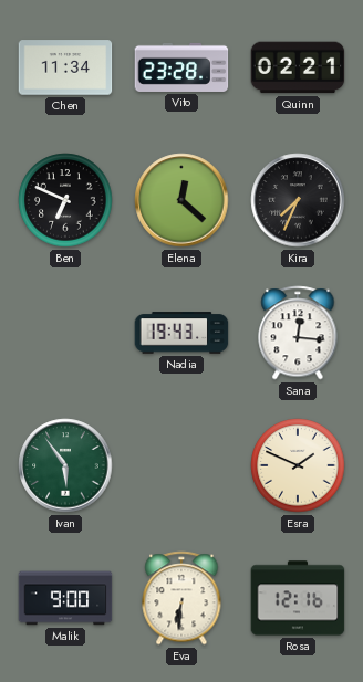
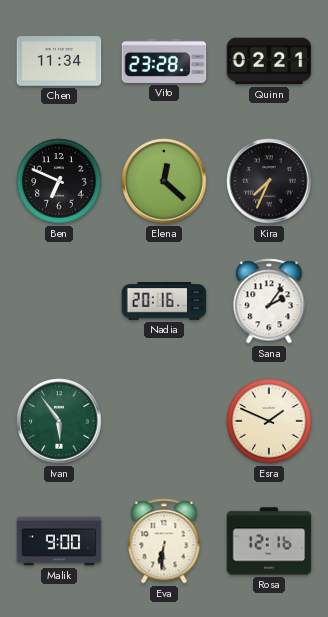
Nadia: 19:43 -> 20:16 (164, 301)
Sana: 12:16 -> 2:06 (269, 301)
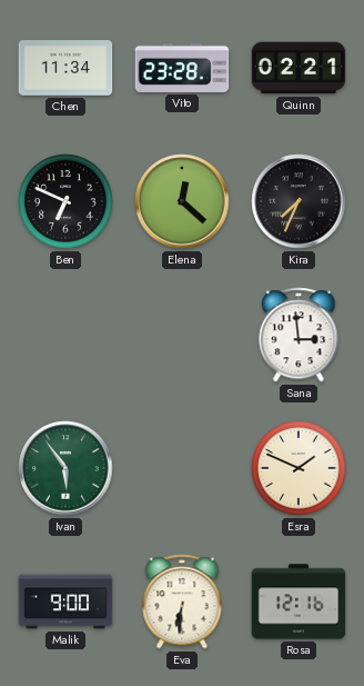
Nadia: 20:16 -> none (164, 301)
Sana: 2:06 -> 2:59 (299, 335)
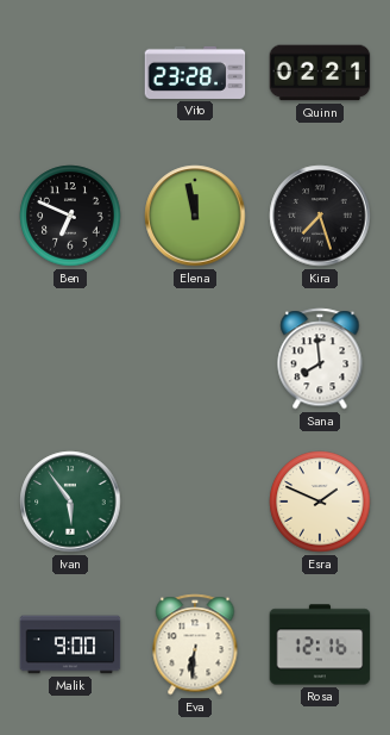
Chen: 11:34 -> none (65, 68)
Elena: 12:22 -> 11:58 (195, 216)
Kira: 7:34 -> 7:27 (320, 216)
Sana: 2:59 -> 7:59 (320, 359)
